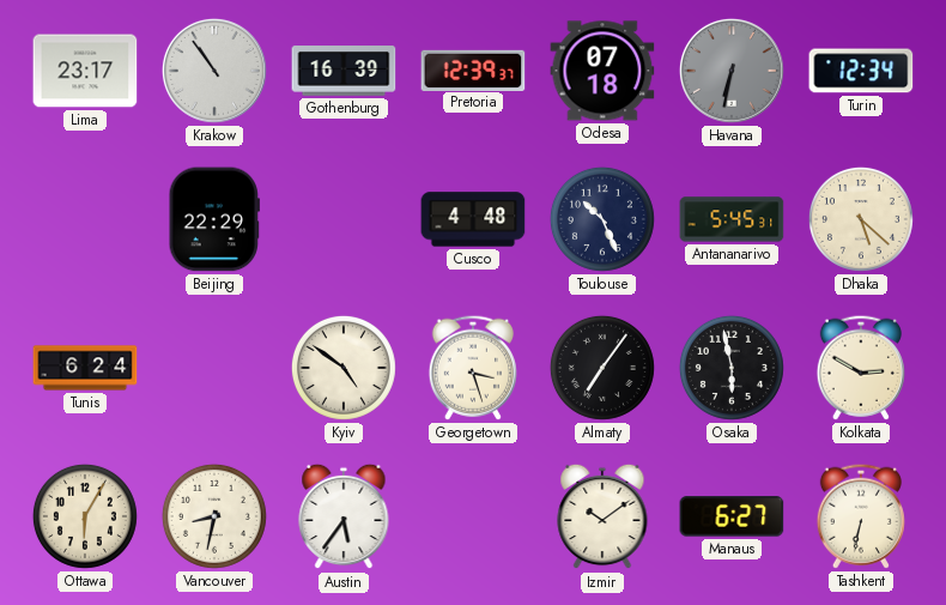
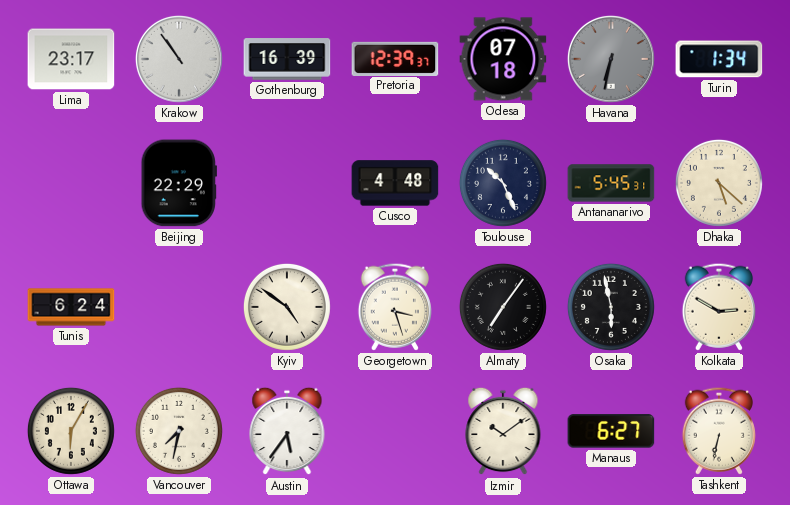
Turin: 12:34 -> 1:34 (719, 59)
Vancouver: 8:32 -> 7:32 (179, 431)
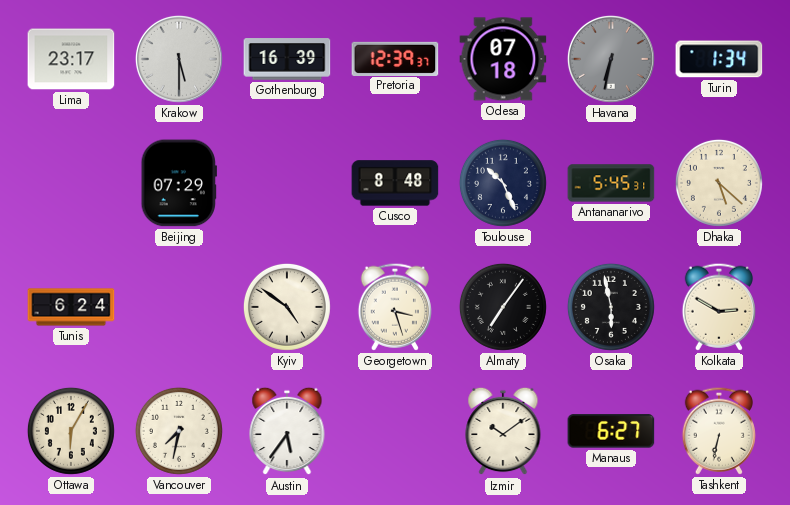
Krakow: 10:54 -> 5:30 (179, 59)
Beijing: 22:29 -> 07:29 (179, 183)
Cusco: 4:48 -> 8:48 (395, 183)
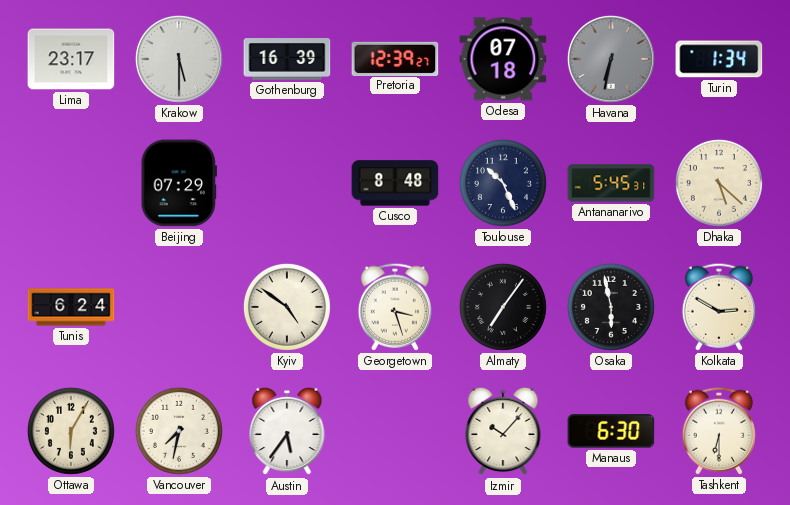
Pretoria: 12:39:37 -> 12:39:27 (395, 58)
Izmir: 10:09 -> 10:07 (503, 431)
Manaus: 6:27 -> 6:30 (611, 431)
Tashkent: 6:32 -> 6:30 (719, 431)
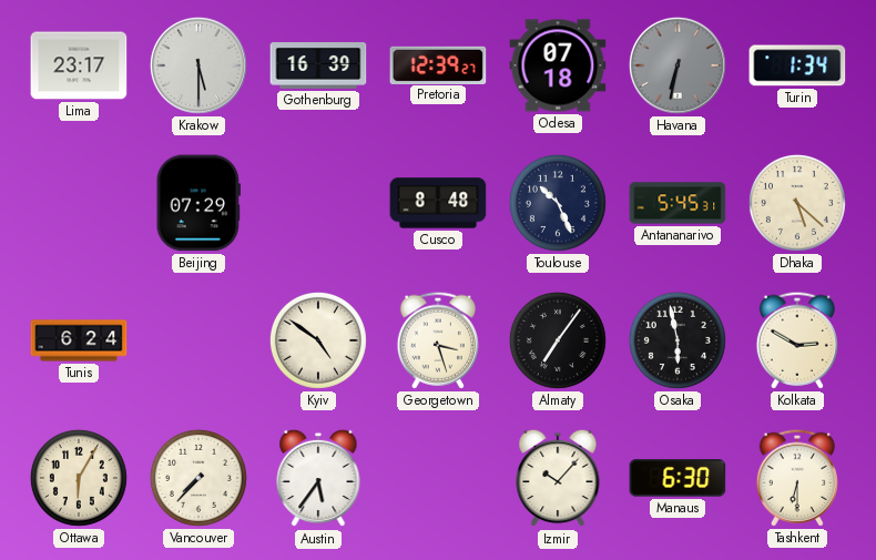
Vancouver: 7:32 -> 7:37 (198, 478)
